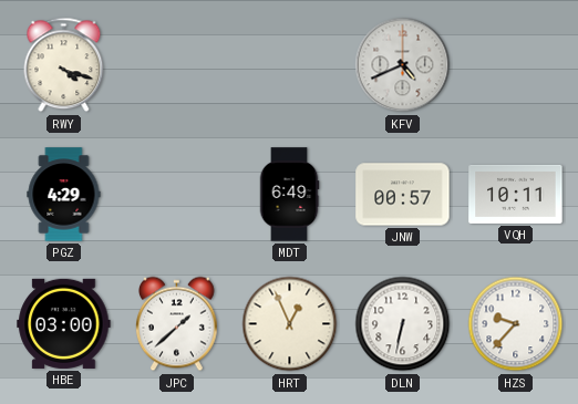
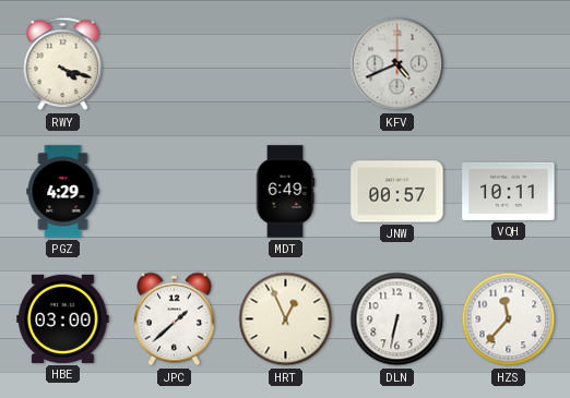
HZS: 9:37 -> 11:37 (509, 319)
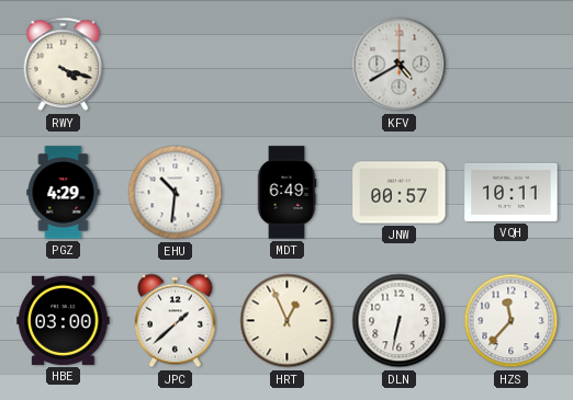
KFV: 4:41 -> 4:40 (400, 65)
EHU: none -> 10:31 (176, 193)
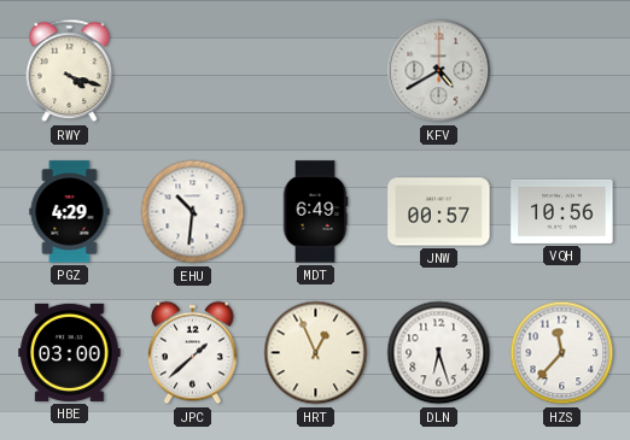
VQH: 10:11 -> 10:56 (562, 211)
DLN: 6:32 -> 6:27 (439, 353)
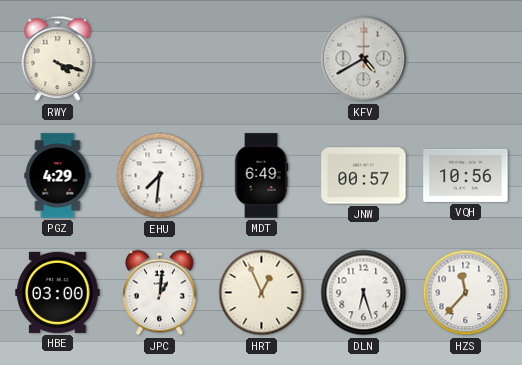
EHU: 10:31 -> 7:31 (160, 176)
JPC: 1:38 -> 1:01 (160, 293)
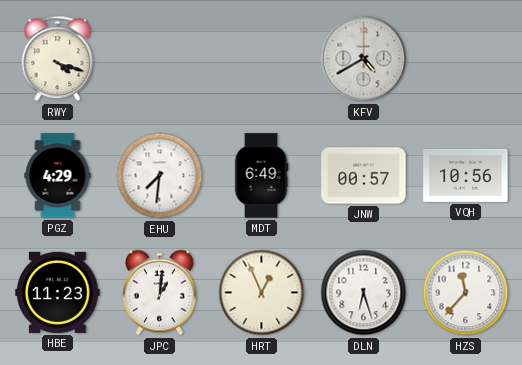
HBE: 03:00 -> 11:23 (58, 292)
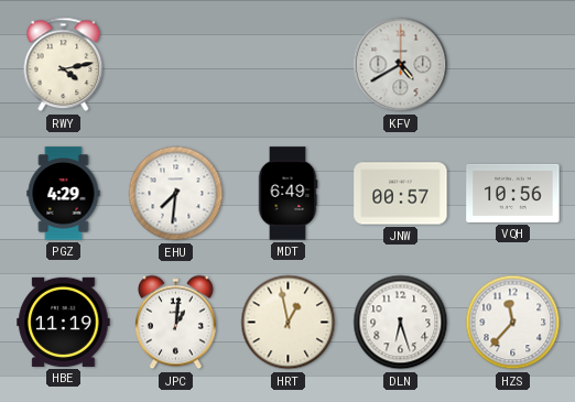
RWY: 4:18 -> 4:13 (64, 65)
HBE: 11:23 -> 11:19 (64, 322)
HRT: 12:56 -> 12:58 (289, 323)
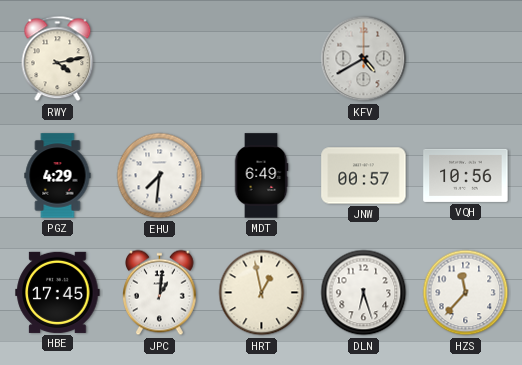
HBE: 11:19 -> 17:45 (58, 292)
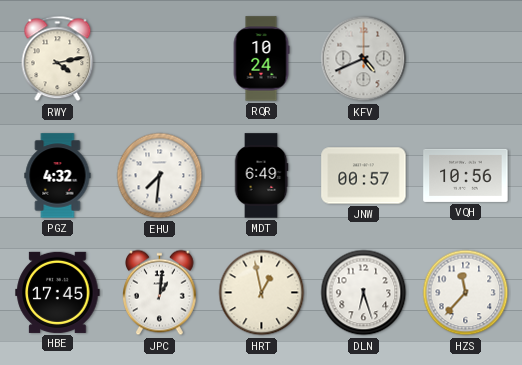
RQR: none -> 10:24 (261, 59)
KFV: 4:40 -> 4:41 (364, 59)
PGZ: 4:29 -> 4:32 (58, 176)
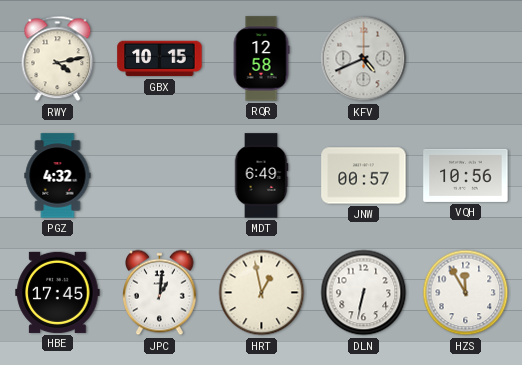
GBX: none -> 10:15 (160, 59)
RQR: 10:24 -> 12:58 (261, 59)
EHU: 7:31 -> none (160, 176)
DLN: 6:27 -> 6:32 (364, 293)
HZS: 11:37 -> 11:55 (466, 293)
